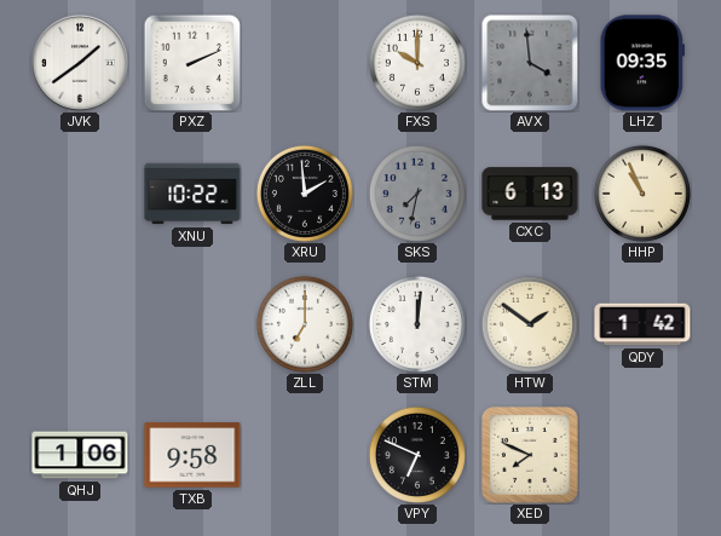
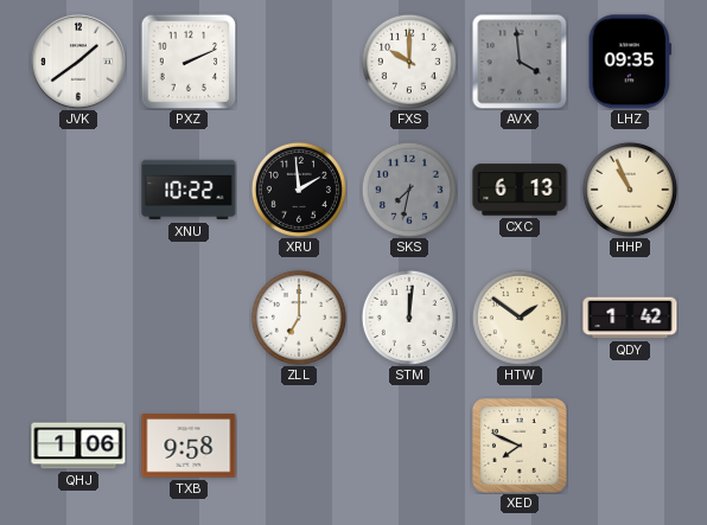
VPY: 6:49 -> none (417, 455)
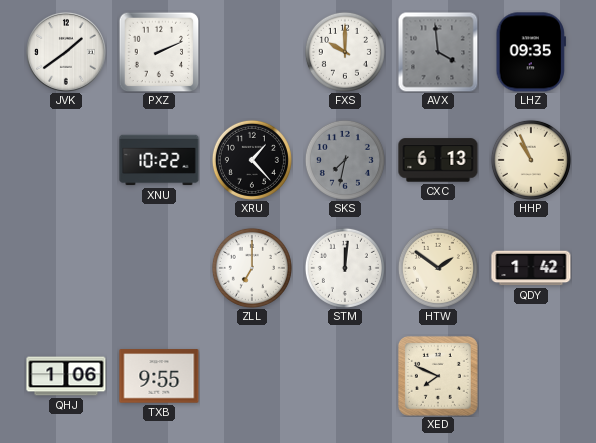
XRU: 1:59 -> 1:23 (252, 160)
TXB: 9:58 -> 9:55 (159, 376)
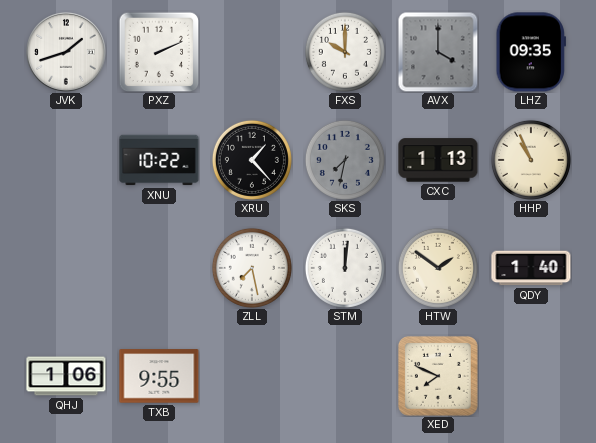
JVK: 1:39 -> 1:42 (67, 53)
AVX: 3:59 -> 4:00 (438, 52)
CXC: 6:13 -> 1:13 (438, 160)
ZLL: 7:00 -> 7:28 (252, 268)
QDY: 1:42 -> 1:40 (531, 268)
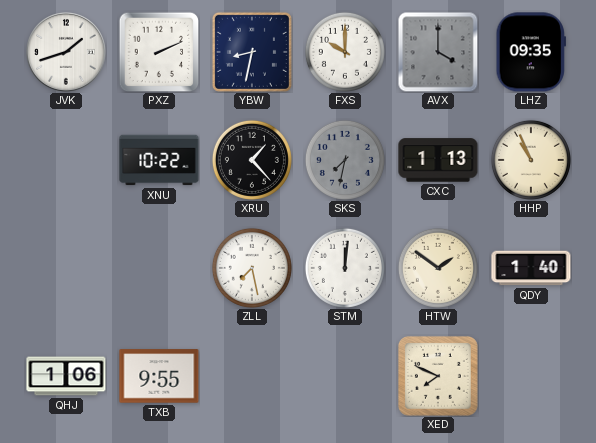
YBW: none -> 8:32 (252, 52)
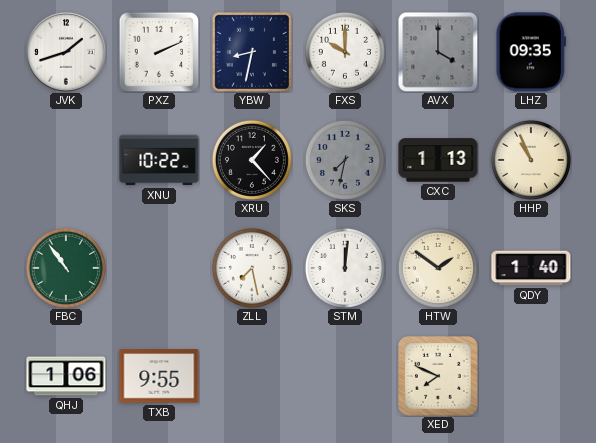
FBC: none -> 10:54 (66, 268)
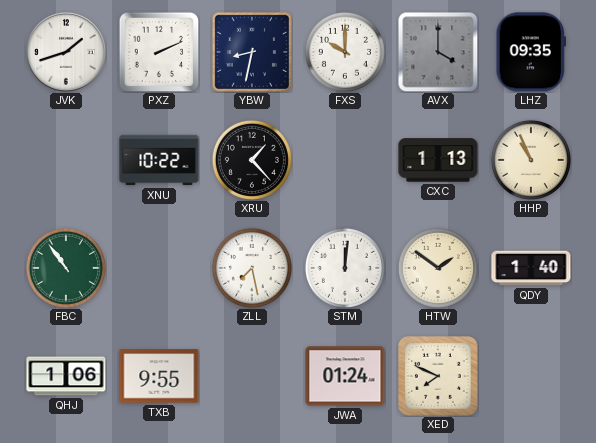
SKS: 7:32 -> none (345, 160)
JWA: none -> 01:24 (345, 376)
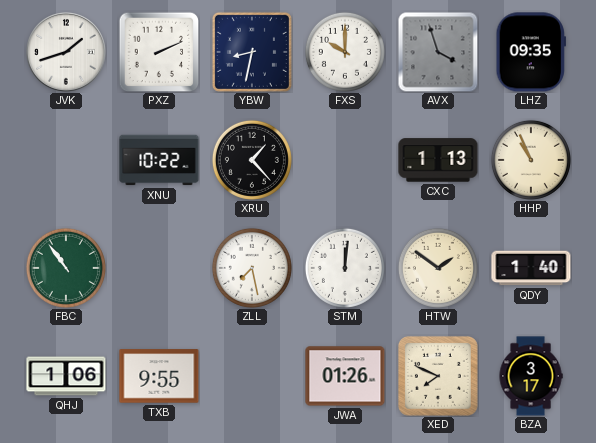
AVX: 4:00 -> 3:57 (438, 52)
JWA: 01:24 -> 01:26 (345, 376)
BZA: none -> 3:17 (531, 376)
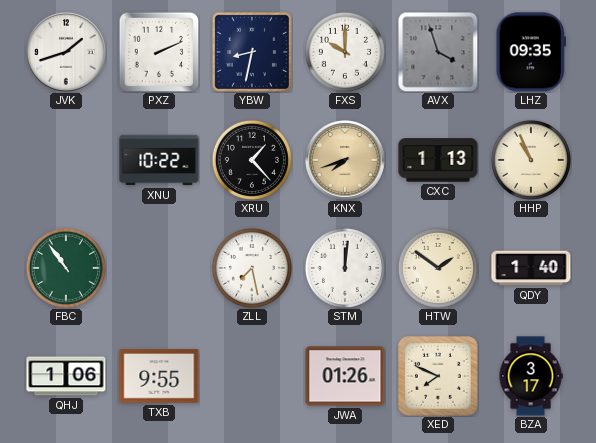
KNX: none -> 7:42 (346, 161)
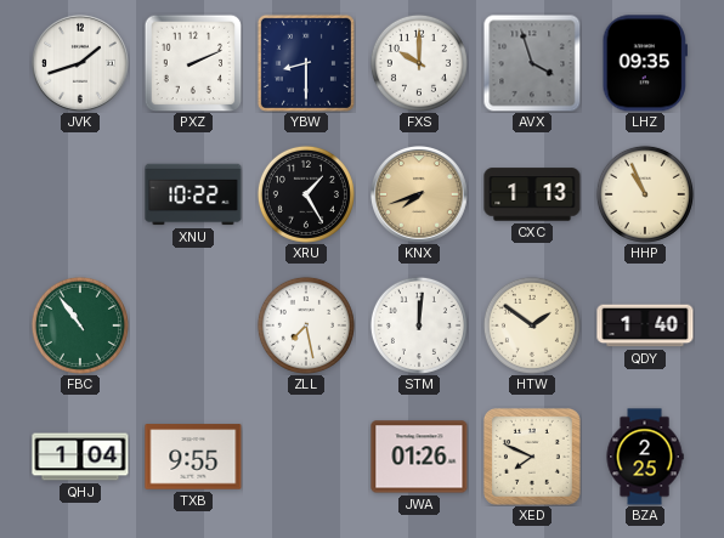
YBW: 8:32 -> 8:30 (306, 63)
XRU: 1:23 -> 1:25 (306, 194)
QHJ: 1:06 -> 1:04 (80, 457)
BZA: 3:17 -> 2:25 (645, 457)
